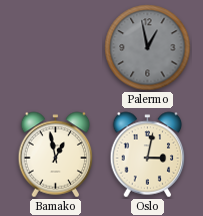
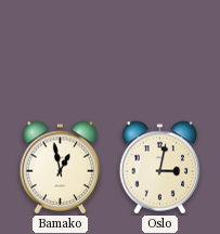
Palermo: 12:58 -> none (148, 48)
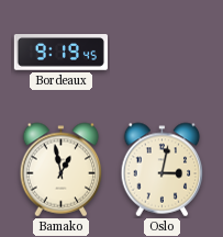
Bordeaux: none -> 9:19 (60, 53)
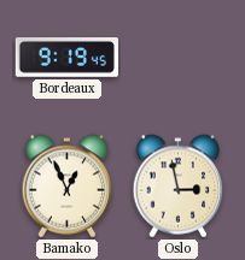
Bamako: 12:58 -> 12:56 (68, 187)
Oslo: 3:02 -> 2:58 (179, 187)
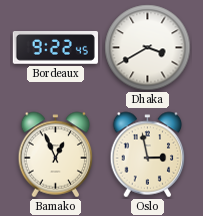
Bordeaux: 9:19 -> 9:22 (55, 48)
Dhaka: none -> 3:40 (148, 48)
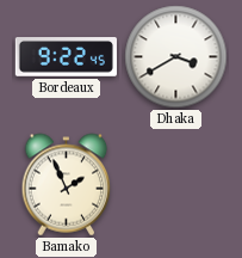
Bamako: 12:56 -> 1:56 (67, 185)
Oslo: 2:58 -> none (148, 155)
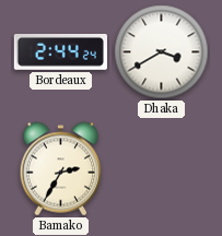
Bordeaux: 9:22 -> 2:44 (60, 52)
Bamako: 1:56 -> 2:35 (61, 169)
